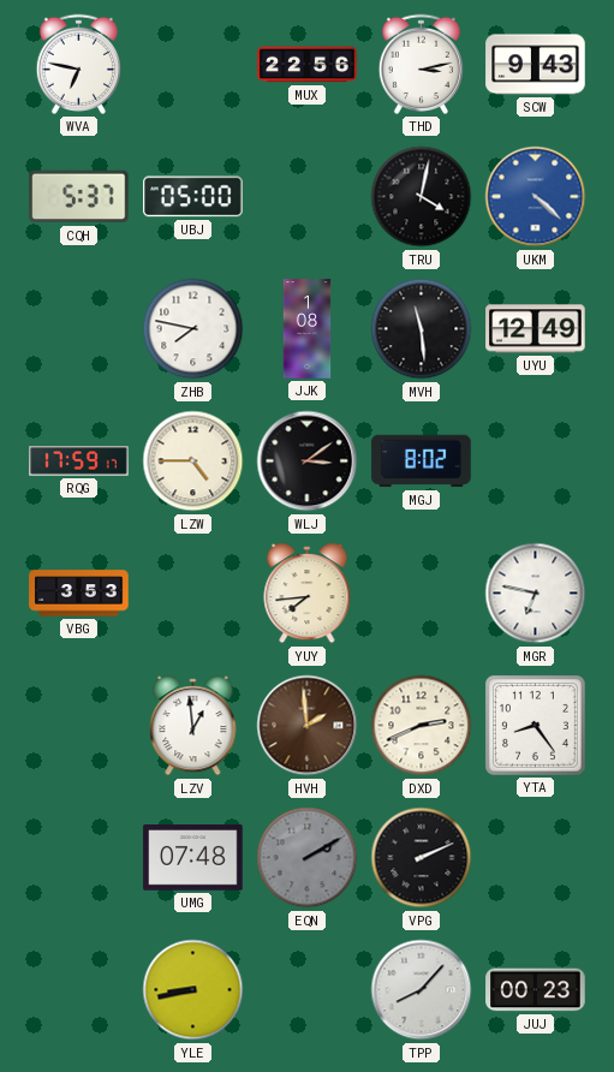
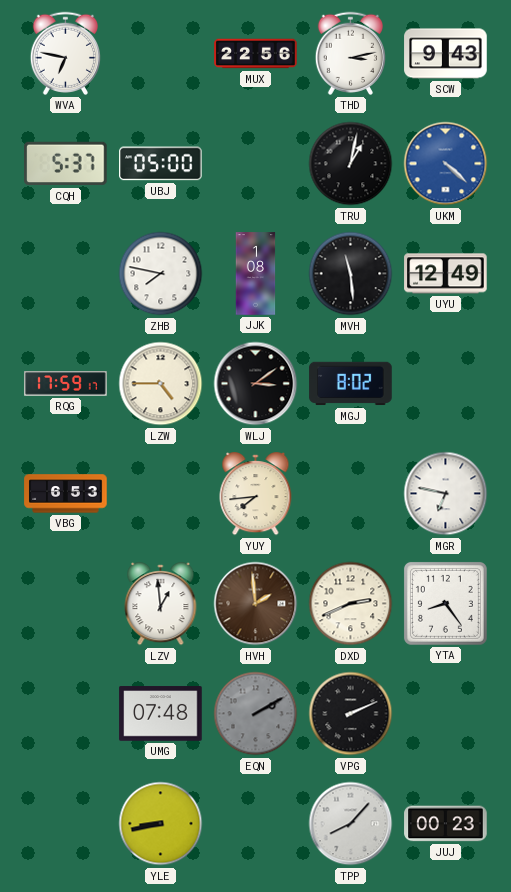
TRU: 4:02 -> 1:02 (351, 164)
VBG: 3:53 -> 6:53 (66, 494)
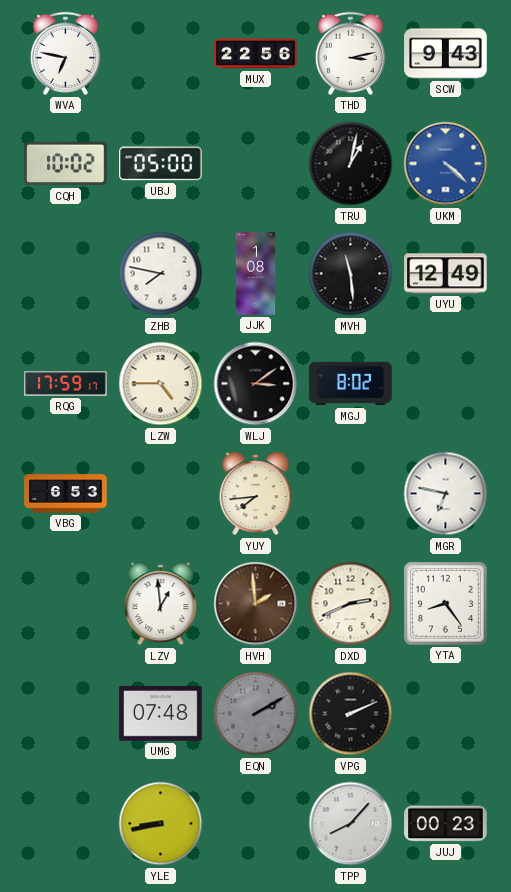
CQH: 5:37 -> 10:02 (66, 164)
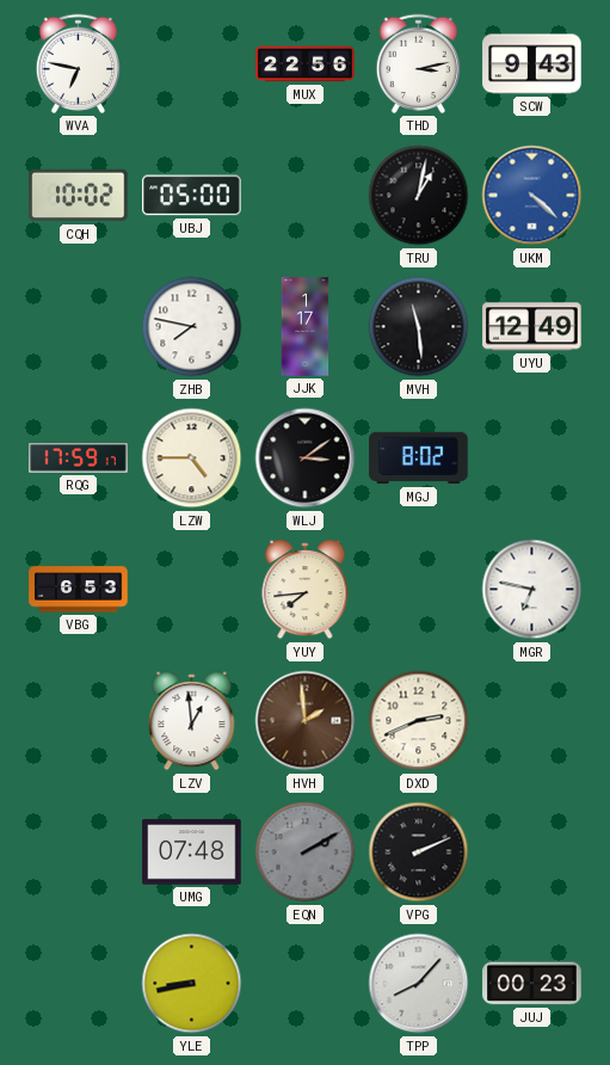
JJK: 1:08 -> 1:17 (306, 327)
YTA: 8:24 -> none (445, 603)
